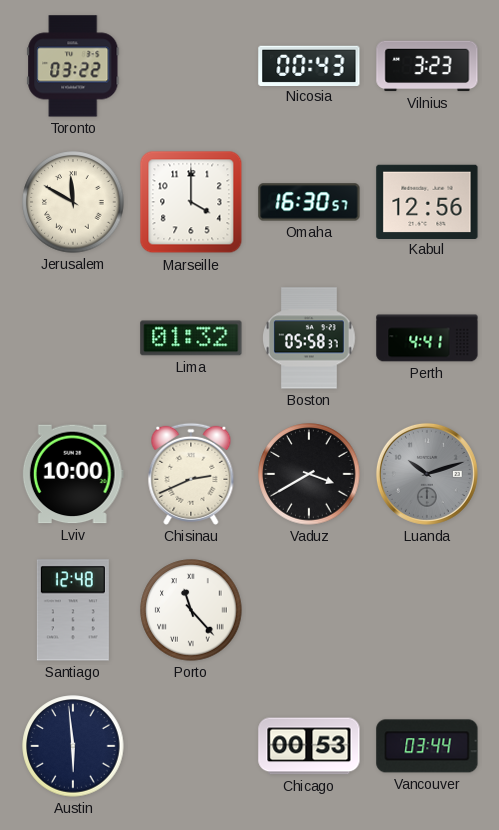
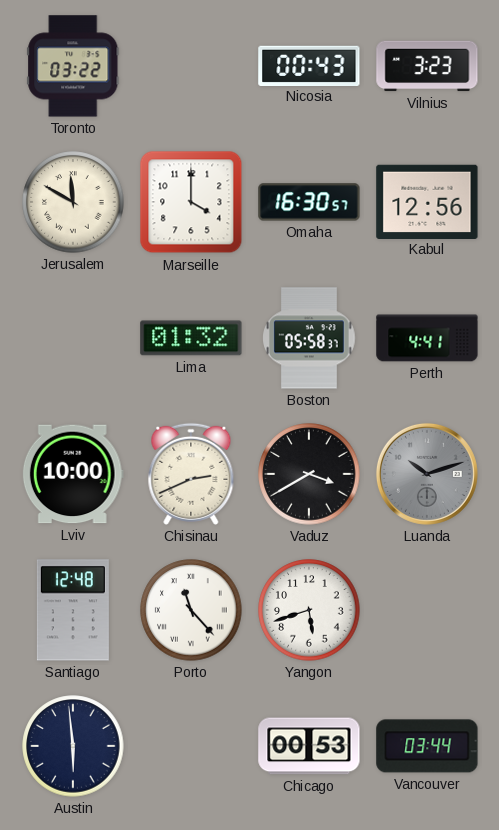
Yangon: none -> 5:42 (309, 610)
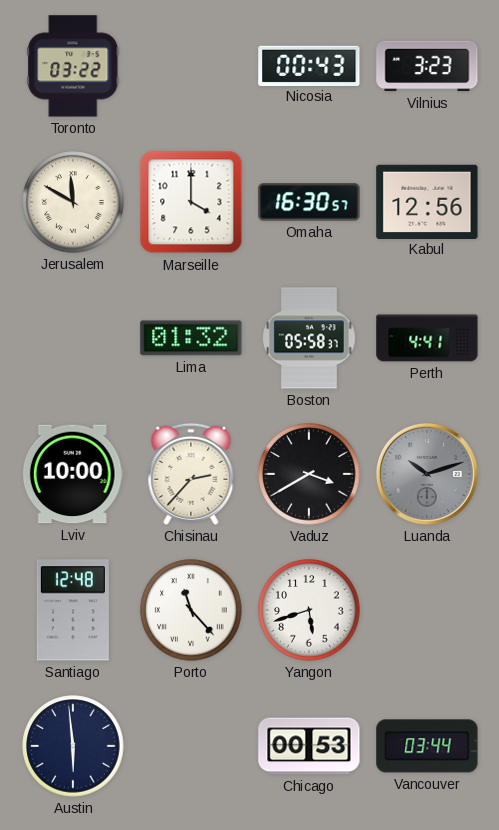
Chisinau: 2:41 -> 2:37 (191, 474)
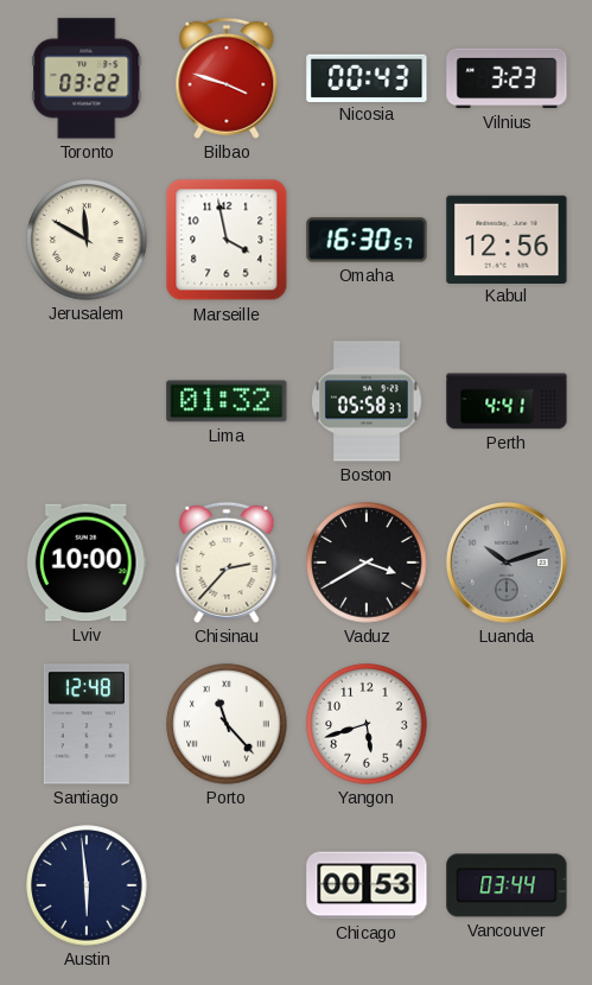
Bilbao: none -> 3:48 (227, 78)
Marseille: 4:00 -> 3:58 (227, 240)
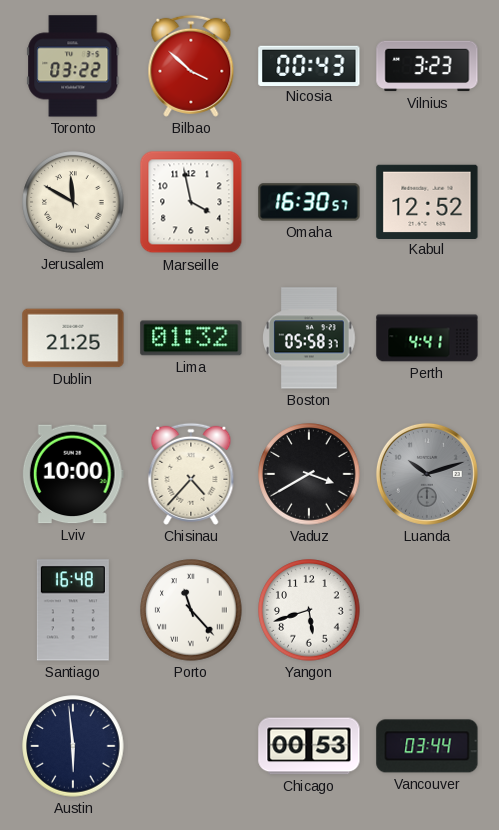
Bilbao: 3:48 -> 3:52 (191, 66)
Kabul: 12:56 -> 12:52 (427, 201)
Dublin: none -> 21:25 (73, 338)
Chisinau: 2:37 -> 4:37 (191, 474)
Santiago: 12:48 -> 16:48 (73, 610)
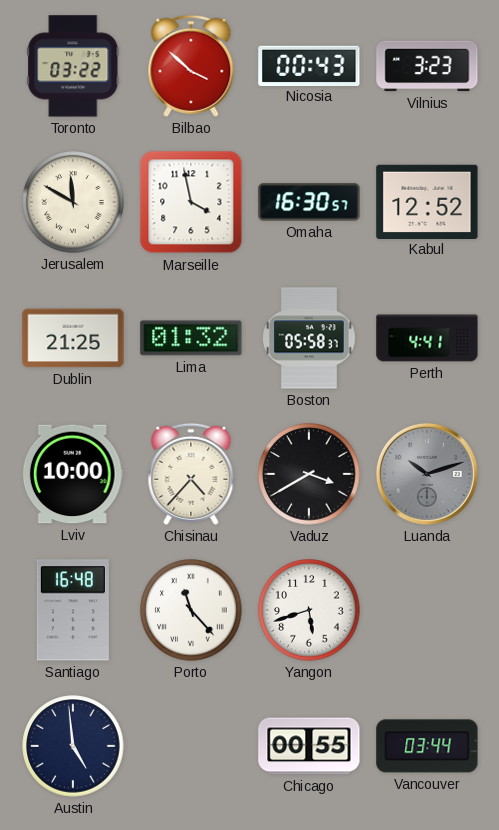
Austin: 5:59 -> 4:59 (73, 746)
Chicago: 00:53 -> 00:55 (309, 746)
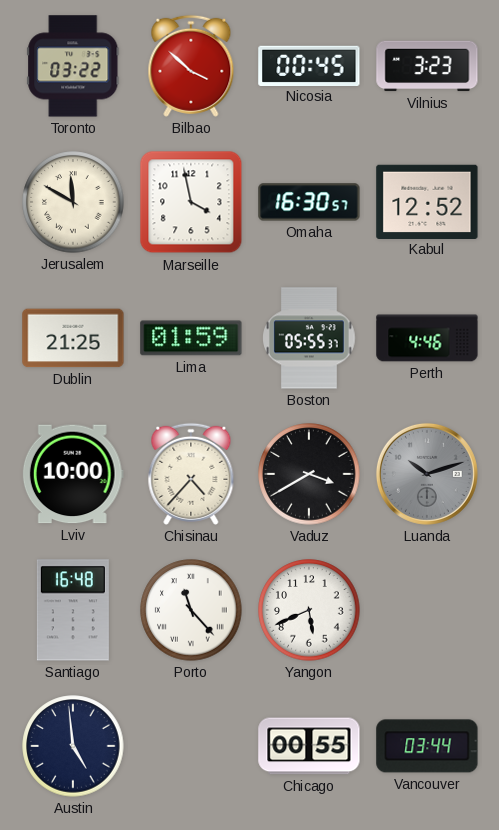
Nicosia: 00:43 -> 00:45 (309, 65)
Lima: 01:32 -> 01:59 (191, 338)
Boston: 05:58 -> 05:55 (309, 338)
Perth: 4:41 -> 4:46 (427, 338)
Yangon: 5:42 -> 5:41 (309, 610)
